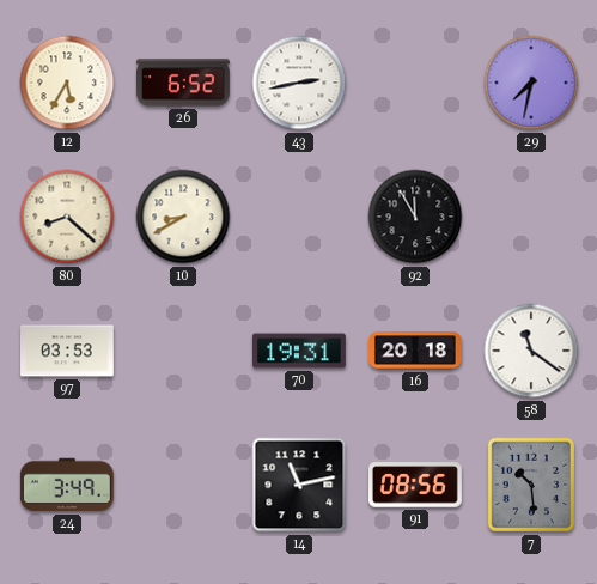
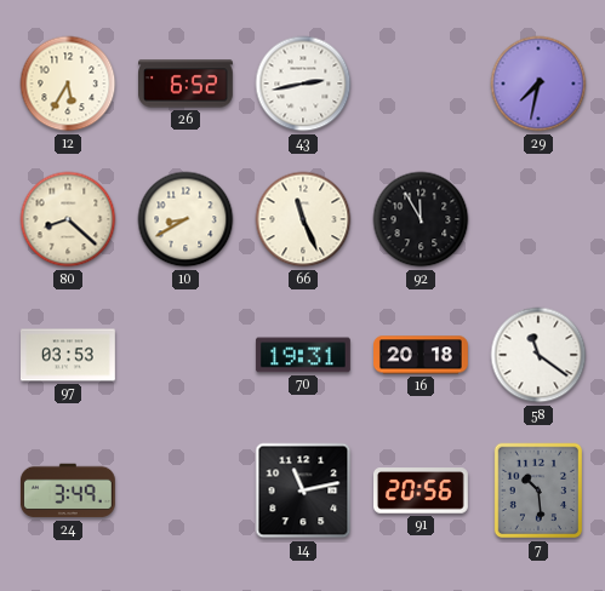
66: none -> 11:26 (303, 219)
91: 08:56 -> 20:56 (422, 490)
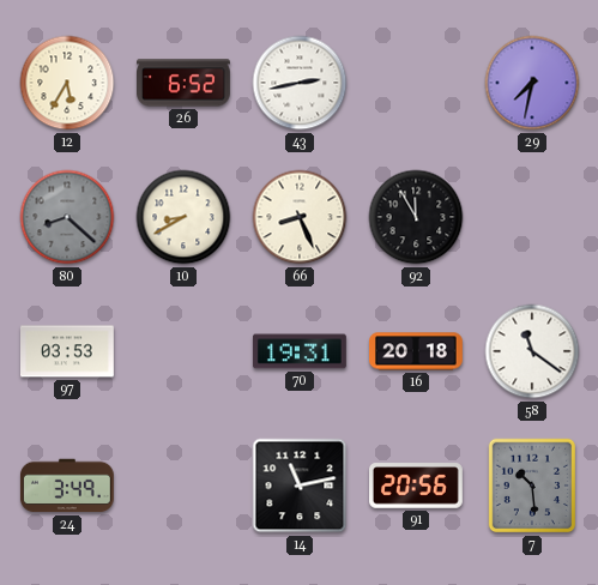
80 dial: cream -> grey (67, 217)
66: 11:26 -> 8:26 (300, 217)
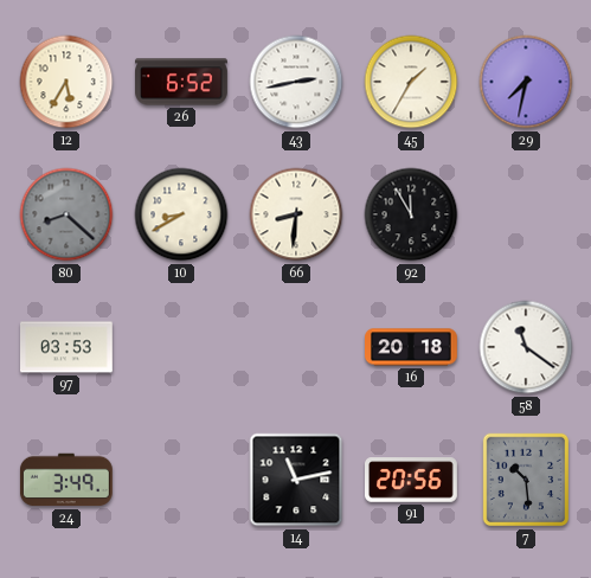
45: none -> 1:35 (411, 82)
66: 8:26 -> 8:31 (296, 214)
70: 19:31 -> none (300, 351)
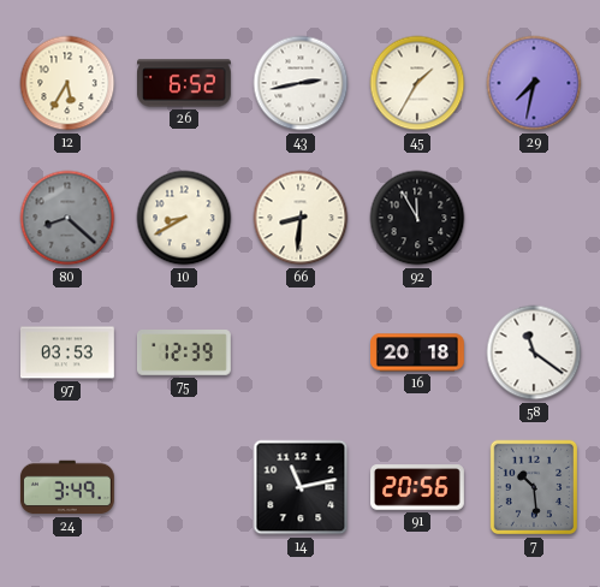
75: none -> 12:39 (184, 354)
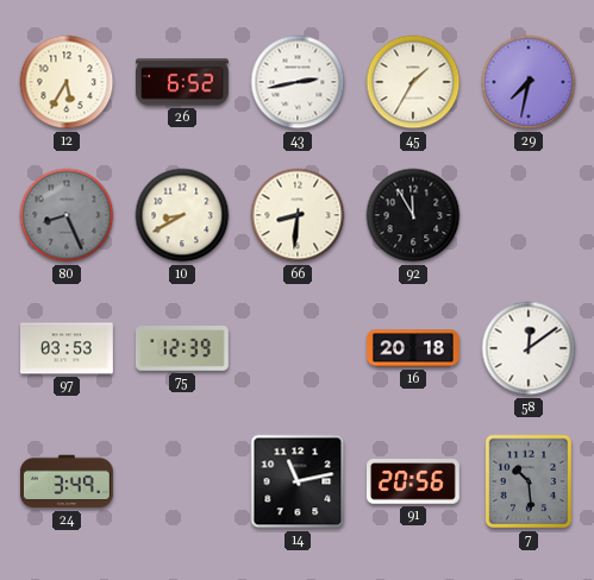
80: 8:22 -> 8:26 (67, 215)
58: 11:21 -> 12:09 (529, 348)
